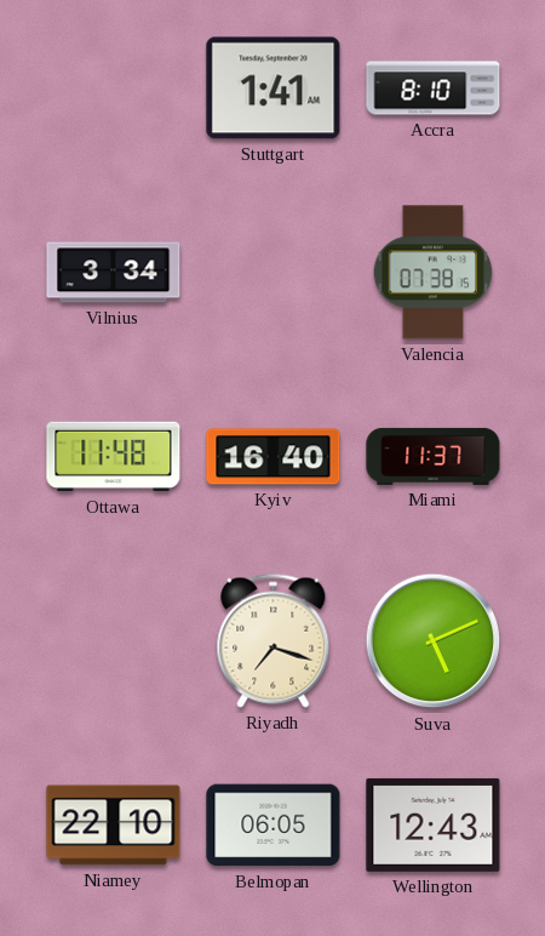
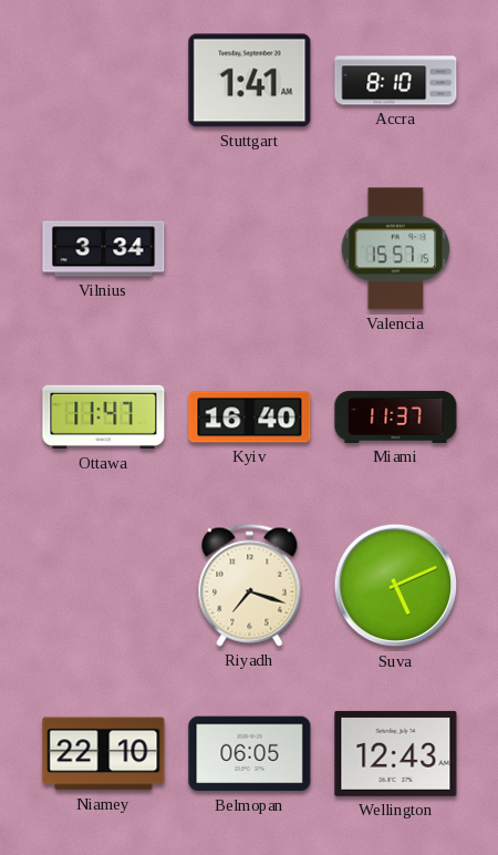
Valencia: 07:38 -> 15:57 (396, 249)
Ottawa: 11:48 -> 11:47 (104, 418)
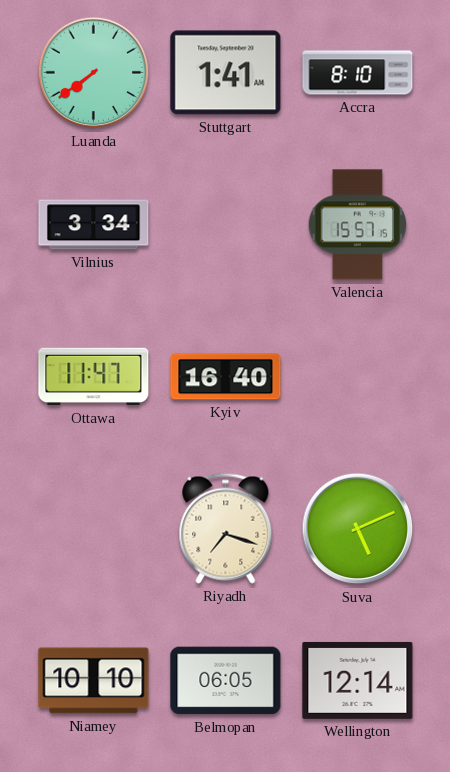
Luanda: none -> 7:39 (94, 73)
Miami: 11:37 -> none (396, 416)
Niamey: 22:10 -> 10:10 (94, 681)
Wellington: 12:43 -> 12:14 (358, 680)
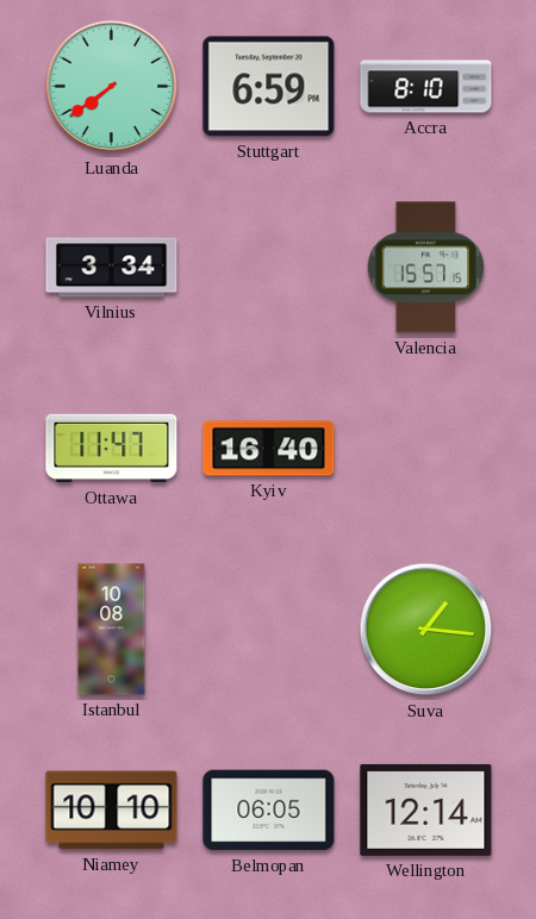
Stuttgart: 1:41 -> 6:59 (269, 87)
Istanbul: none -> 10:08 (112, 630)
Riyadh: 7:18 -> none (226, 528)
Suva: 5:11 -> 1:16 (426, 630)
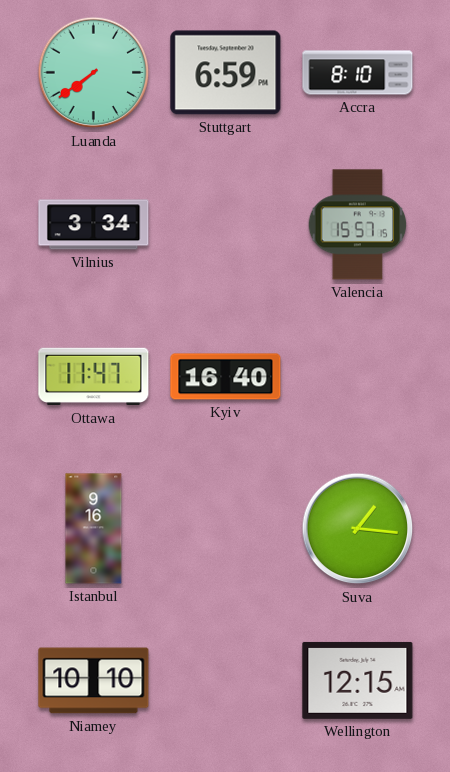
Istanbul: 10:08 -> 9:16 (94, 529)
Belmopan: 06:05 -> none (269, 811)
Wellington: 12:14 -> 12:15 (358, 680)
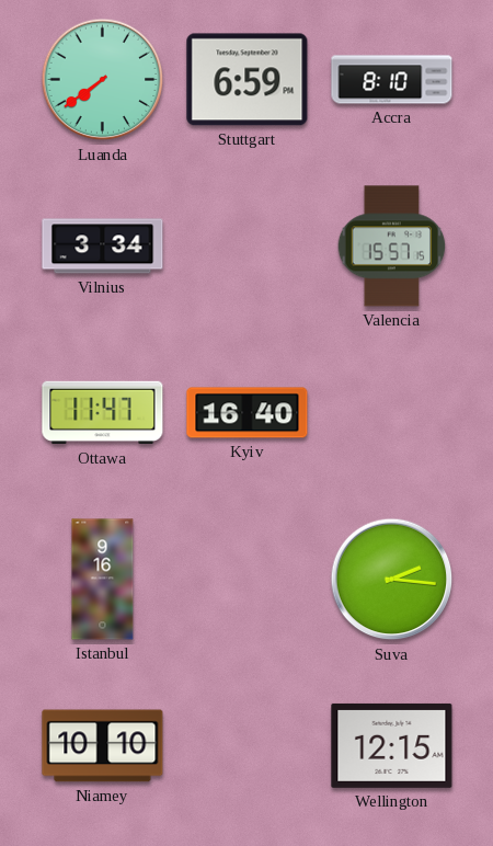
Suva: 1:16 -> 2:16 (392, 580)
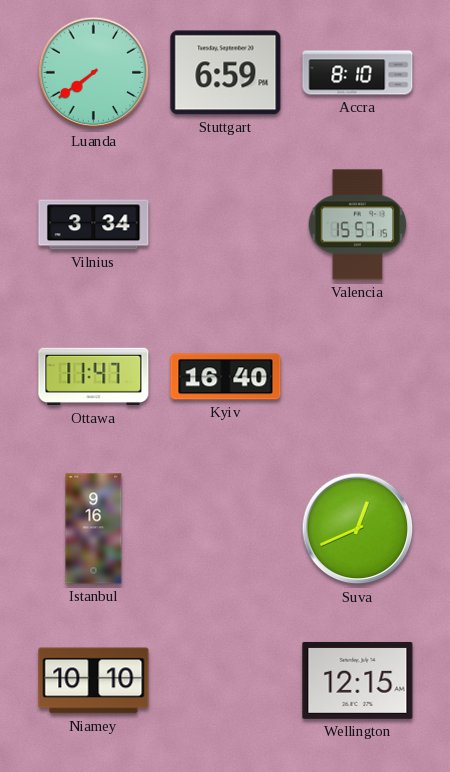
Suva: 2:16 -> 12:41 (358, 529)
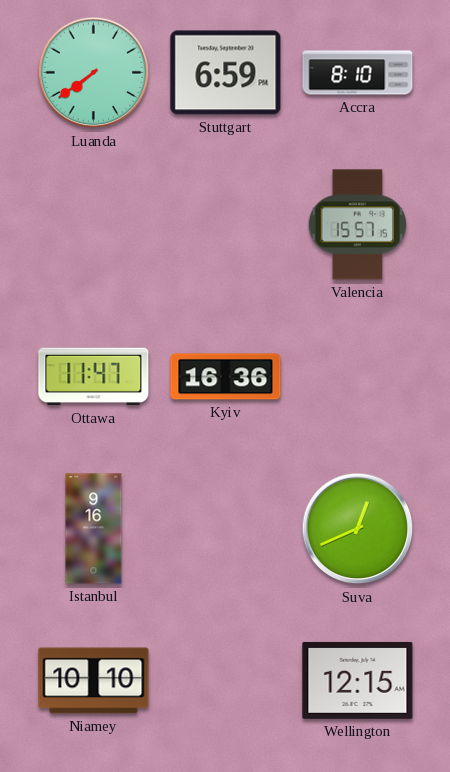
Vilnius: 3:34 -> none (94, 225)
Kyiv: 16:40 -> 16:36 (226, 377)
